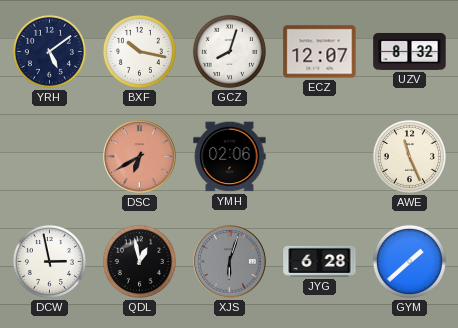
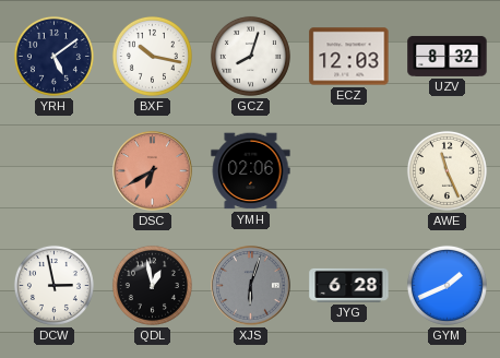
ECZ: 12:07 -> 12:03 (349, 57)
GYM: 1:38 -> 1:41 (447, 285)
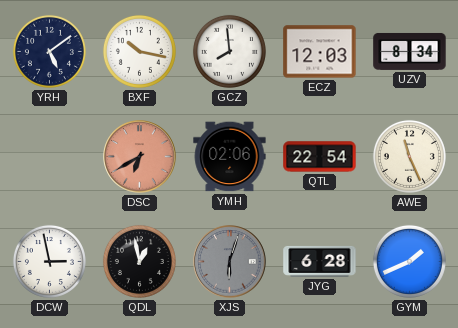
GCZ: 8:03 -> 7:59 (229, 51)
UZV: 8:32 -> 8:34 (410, 51)
QTL: none -> 22:54 (320, 157)
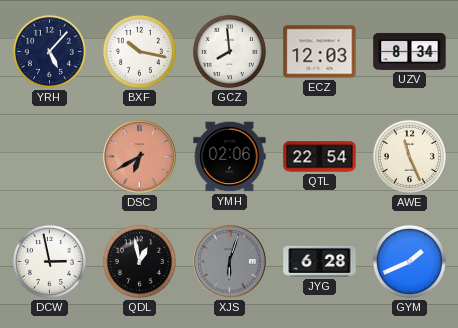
YRH: 5:09 -> 5:07 (49, 51)
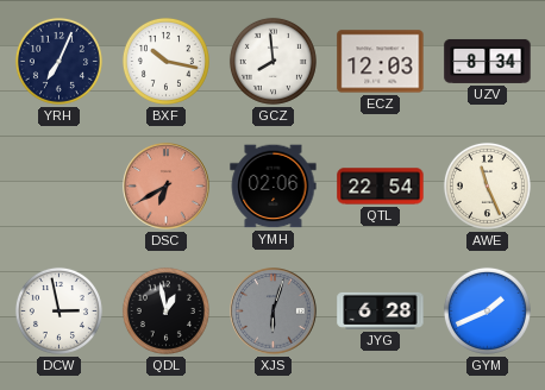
YRH: 5:07 -> 7:04 (58, 61)
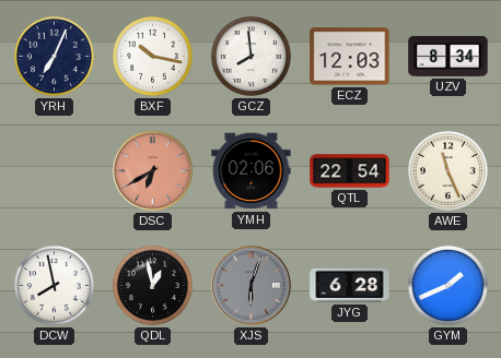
DCW: 2:58 -> 7:58 (54, 285)
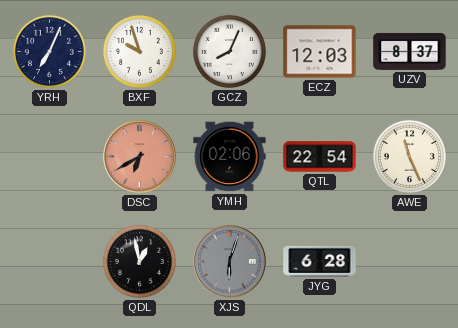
BXF: 10:17 -> 9:57 (139, 51)
GCZ: 7:59 -> 8:04 (229, 51)
UZV: 8:34 -> 8:37 (410, 51)
DCW: 7:58 -> none (54, 285)
GYM: 1:41 -> none (447, 285)
